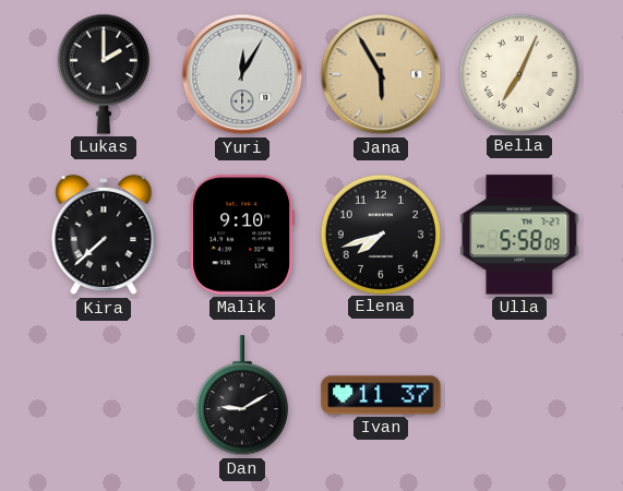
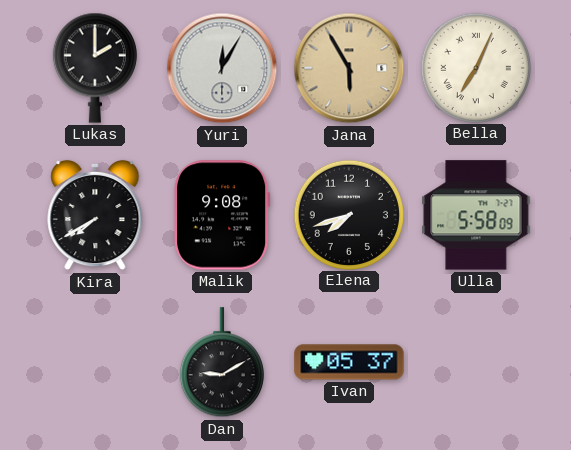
Kira: 7:38 -> 7:40 (95, 215)
Malik: 9:10 -> 9:08 (222, 215)
Ivan: 11:37 -> 05:37 (349, 362)
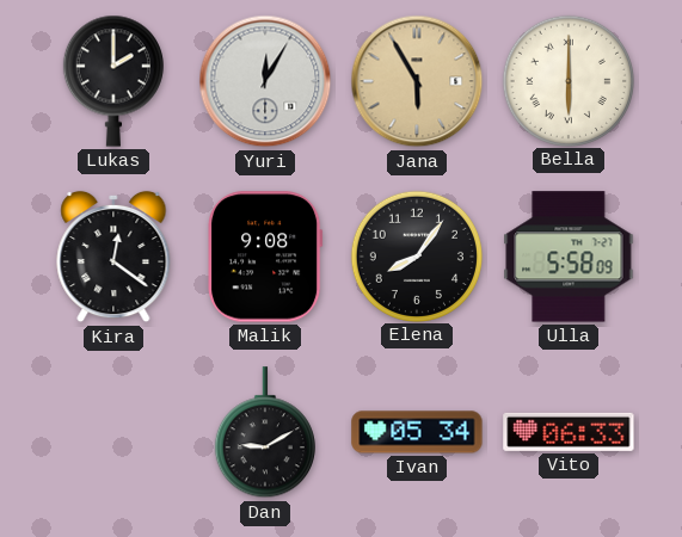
Bella: 7:04 -> 6:00 (567, 80)
Kira: 7:40 -> 12:21 (113, 257)
Elena: 7:42 -> 8:06 (416, 255)
Ivan: 05:37 -> 05:34 (417, 432)
Vito: none -> 06:33 (569, 432)
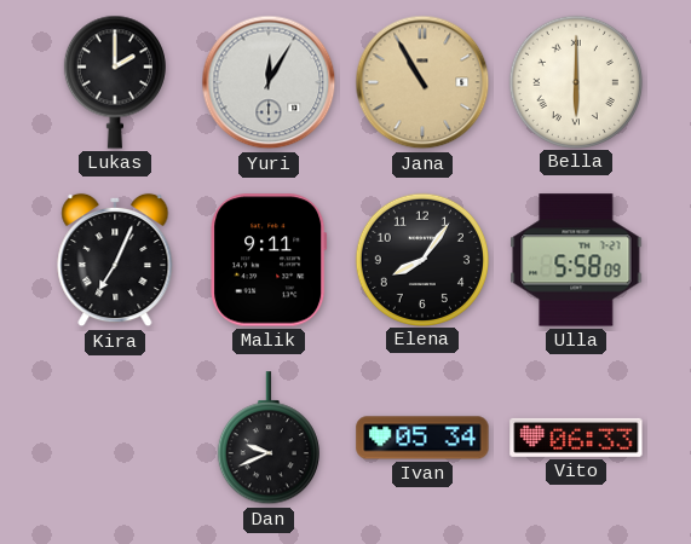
Jana: 5:55 -> 10:55 (422, 82)
Kira: 12:21 -> 7:04 (115, 260)
Malik: 9:08 -> 9:11 (269, 260)
Dan: 9:10 -> 9:41 (269, 439)
